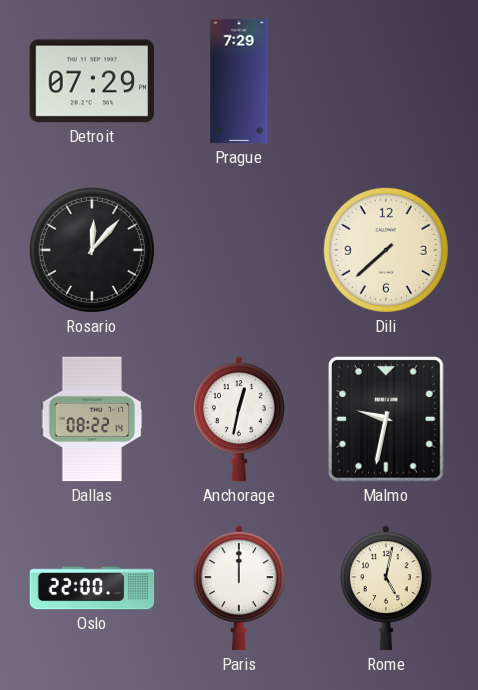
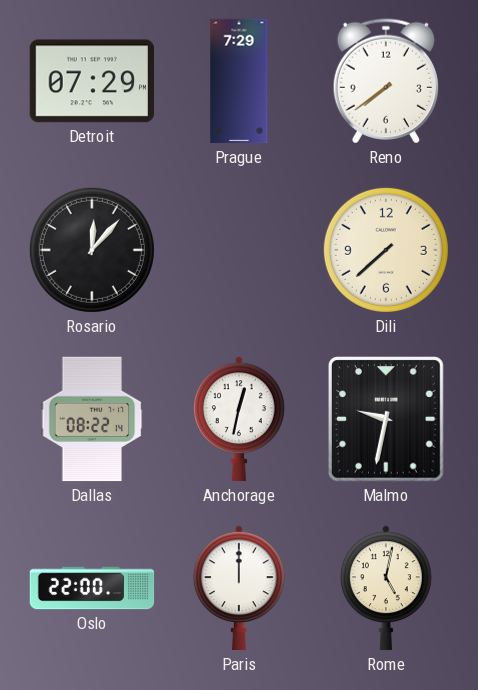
Reno: none -> 7:39 (386, 81)
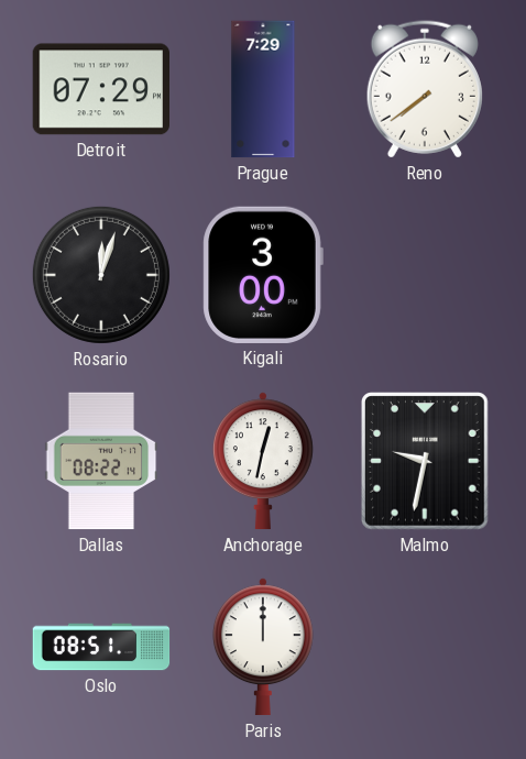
Rosario: 12:07 -> 12:03 (101, 275)
Kigali: none -> 3:00 (263, 275)
Dili: 7:38 -> none (386, 250)
Oslo: 22:00 -> 08:51 (101, 647)
Rome: 5:02 -> none (386, 588)
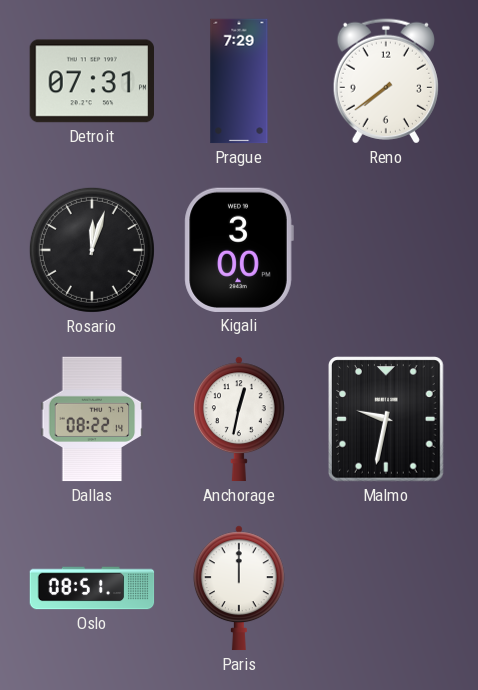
Detroit: 07:29 -> 07:31 (91, 81)
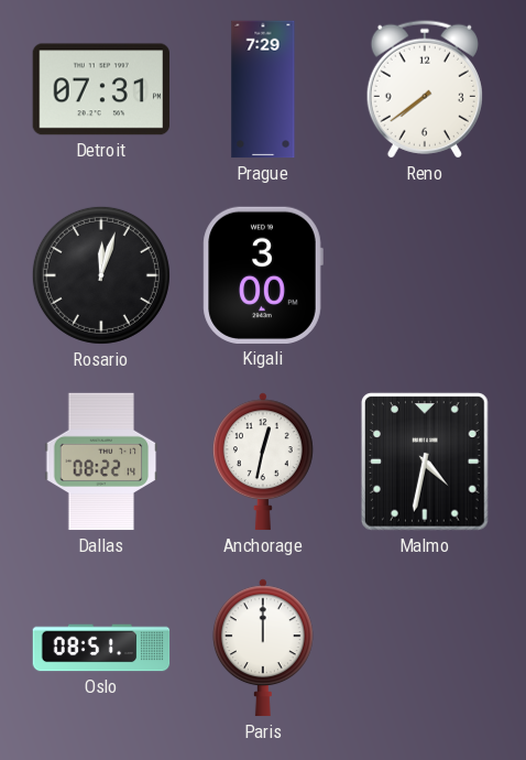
Malmo: 9:32 -> 4:32 (425, 462)
